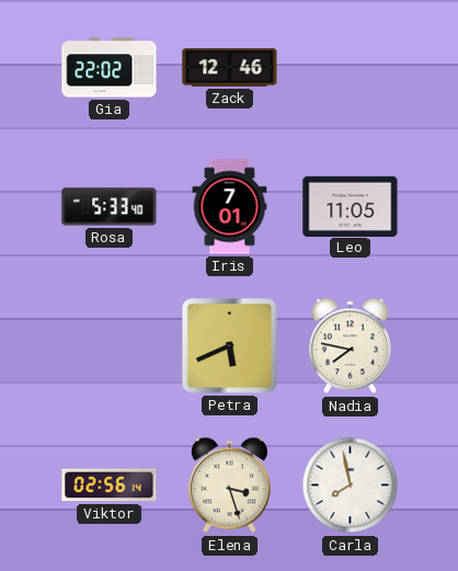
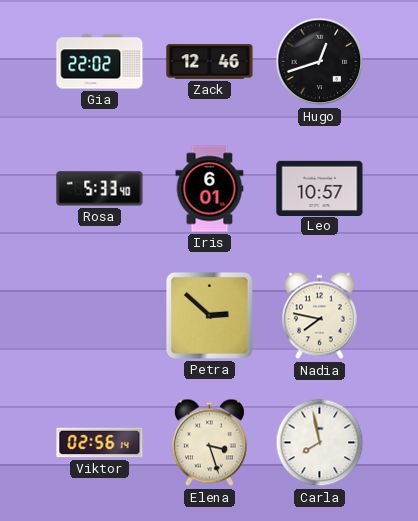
Hugo: none -> 12:42 (320, 62)
Iris: 7:01 -> 6:01 (210, 189)
Leo: 11:05 -> 10:57 (320, 188)
Petra: 5:41 -> 2:52 (210, 316)
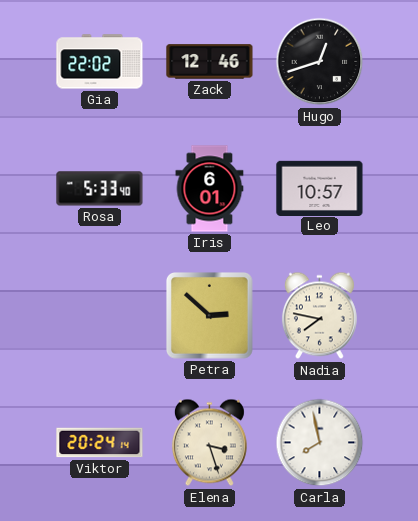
Viktor: 02:56 -> 20:24 (100, 443)
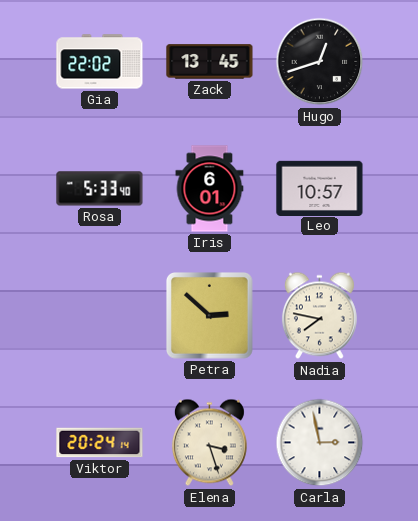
Zack: 12:46 -> 13:45 (210, 62)
Carla: 7:58 -> 2:58 (320, 443)
